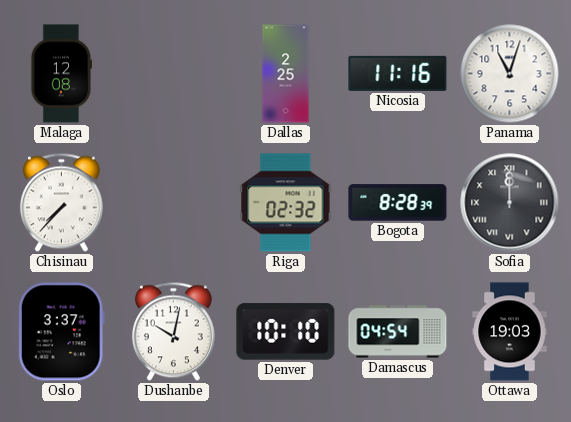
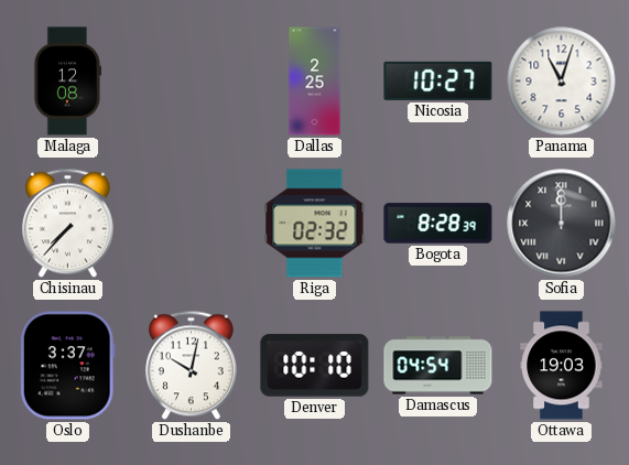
Nicosia: 11:16 -> 10:27 (438, 80)
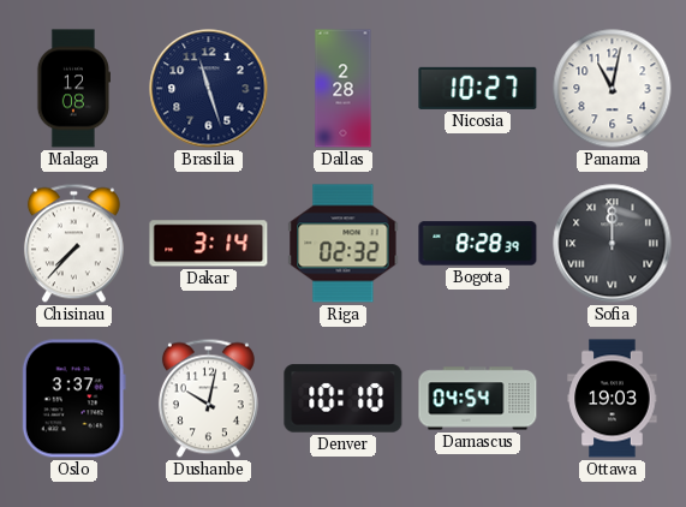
Brasilia: none -> 11:27 (209, 89)
Dallas: 2:25 -> 2:28 (344, 89)
Panama: 11:03 -> 11:02 (613, 89)
Dakar: none -> 3:14 (209, 244)
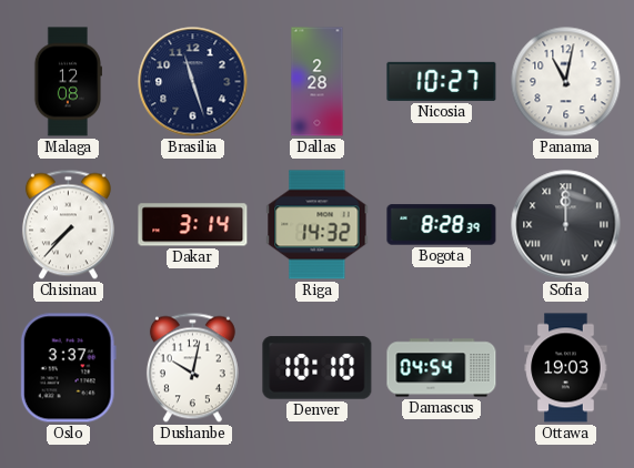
Riga: 02:32 -> 14:32 (318, 225)
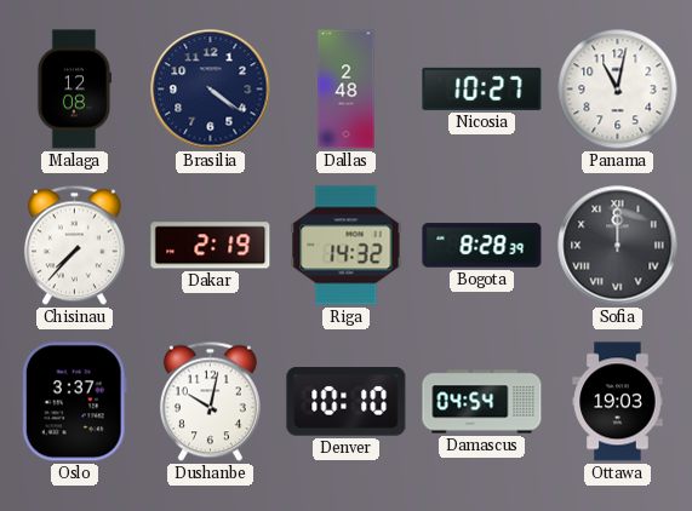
Brasilia: 11:27 -> 4:21 (211, 90)
Dallas: 2:28 -> 2:48 (347, 90)
Dakar: 3:14 -> 2:19 (211, 246)
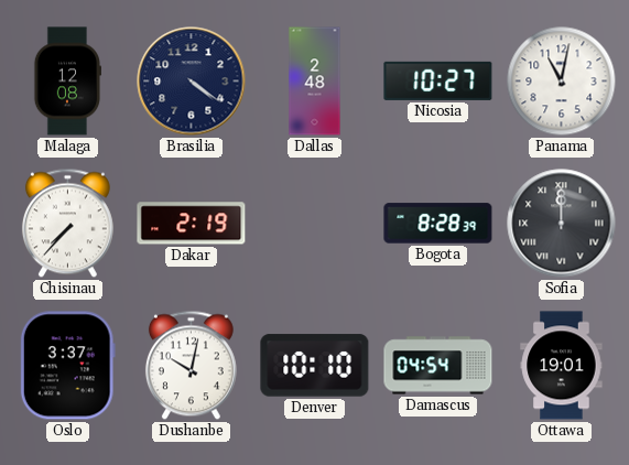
Riga: 14:32 -> none (347, 246)
Ottawa: 19:03 -> 19:01 (562, 366)
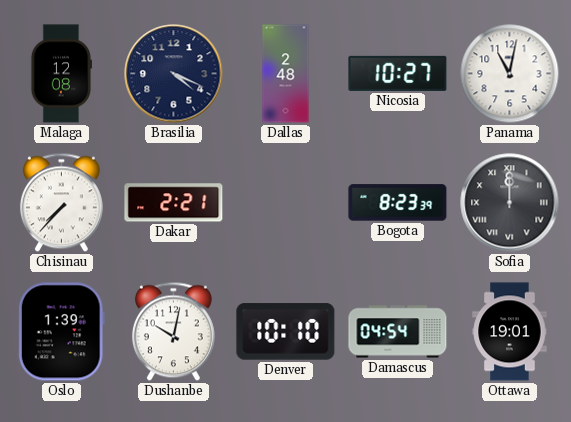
Brasilia: 4:21 -> 4:19 (174, 74)
Dakar: 2:19 -> 2:21 (174, 203)
Bogota: 8:28 -> 8:23 (398, 203)
Oslo: 3:37 -> 1:39 (61, 332)
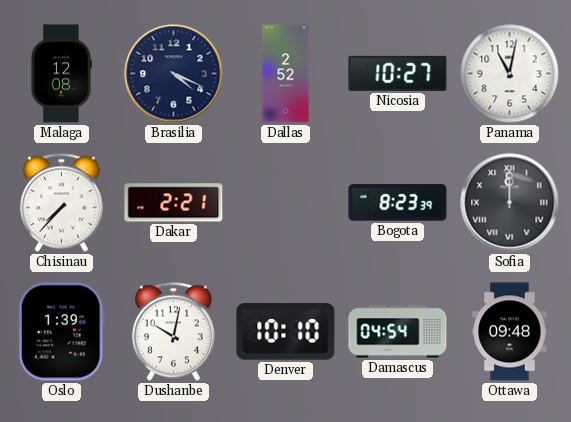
Dallas: 2:48 -> 2:52 (286, 74)
Ottawa: 19:01 -> 09:48 (510, 332)
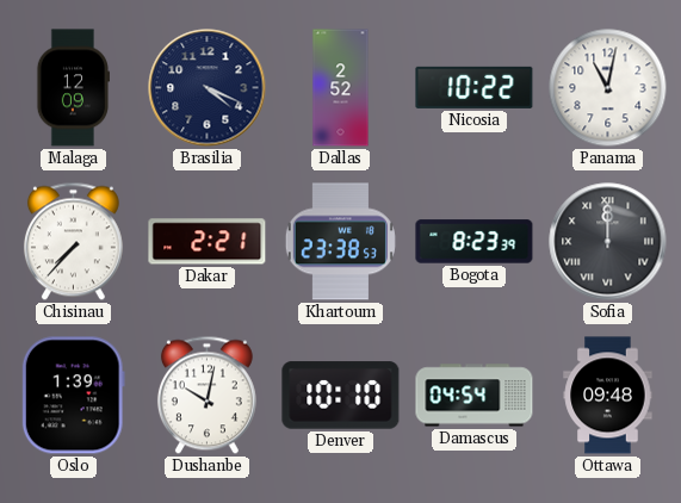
Malaga: 12:08 -> 12:09 (73, 88)
Nicosia: 10:27 -> 10:22 (475, 87)
Khartoum: none -> 23:38 (340, 242)
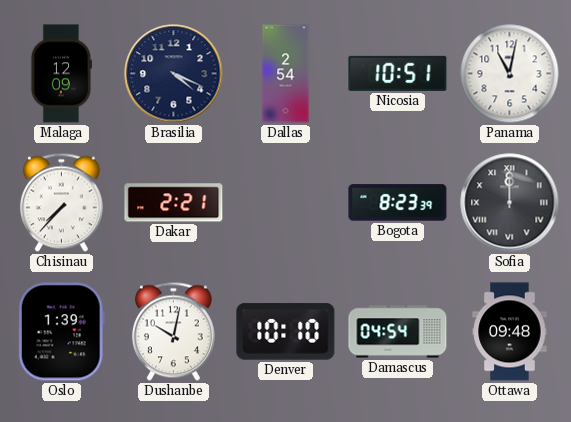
Dallas: 2:52 -> 2:54 (286, 74)
Nicosia: 10:22 -> 10:51 (398, 73)
Khartoum: 23:38 -> none (340, 242)
